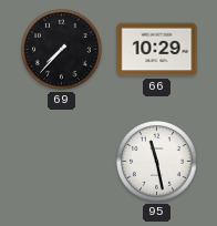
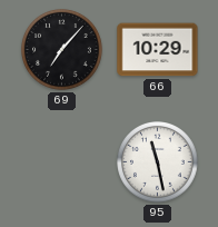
69: 7:37 -> 7:07 (62, 50)
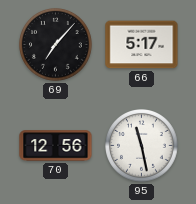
66: 10:29 -> 5:17 (142, 45)
70: none -> 12:56 (56, 146)
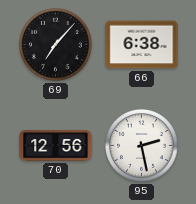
66: 5:17 -> 6:38 (142, 45)
95: 11:28 -> 2:28 (142, 146)
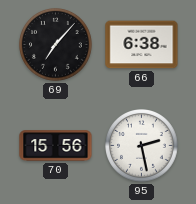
70: 12:56 -> 15:56 (56, 146)
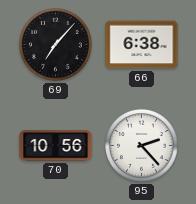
70: 15:56 -> 10:56 (56, 146)
95: 2:28 -> 2:23 (142, 146)
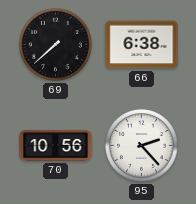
69: 7:07 -> 7:38 (56, 45)
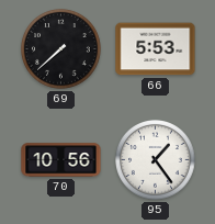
66: 6:38 -> 5:53 (156, 49)
95: 2:23 -> 1:24 (156, 160)
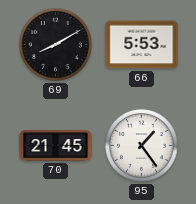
69: 7:38 -> 8:10 (56, 45)
70: 10:56 -> 21:45 (56, 146)
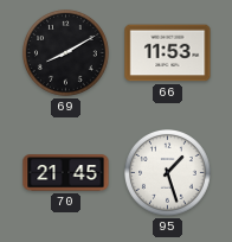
66: 5:53 -> 11:53 (168, 53)
95: 1:24 -> 1:27 (168, 173)
